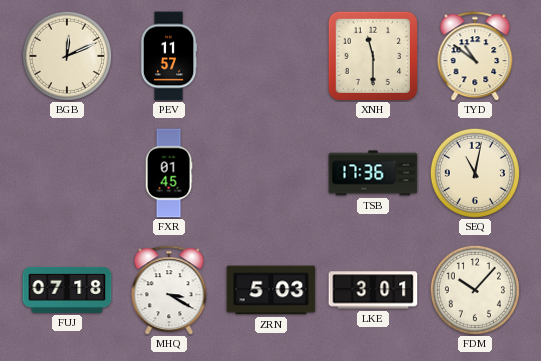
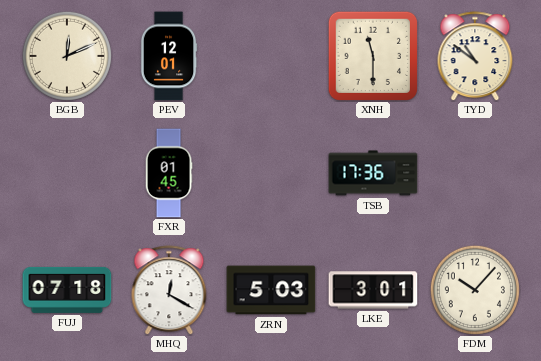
PEV: 11:57 -> 12:01 (169, 56)
SEQ: 11:02 -> none (475, 173)
MHQ: 3:20 -> 12:20 (169, 290)
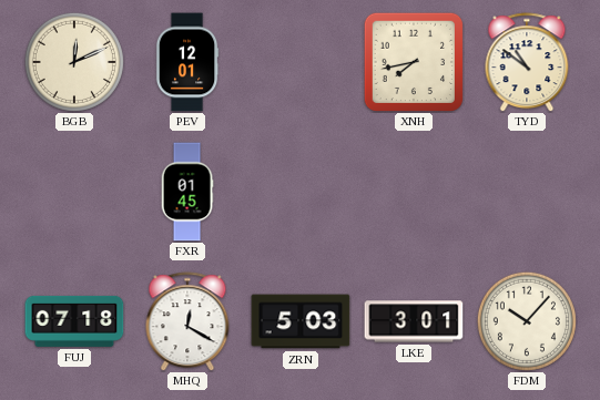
XNH: 11:30 -> 7:43 (413, 61)
TSB: 17:36 -> none (373, 173)
